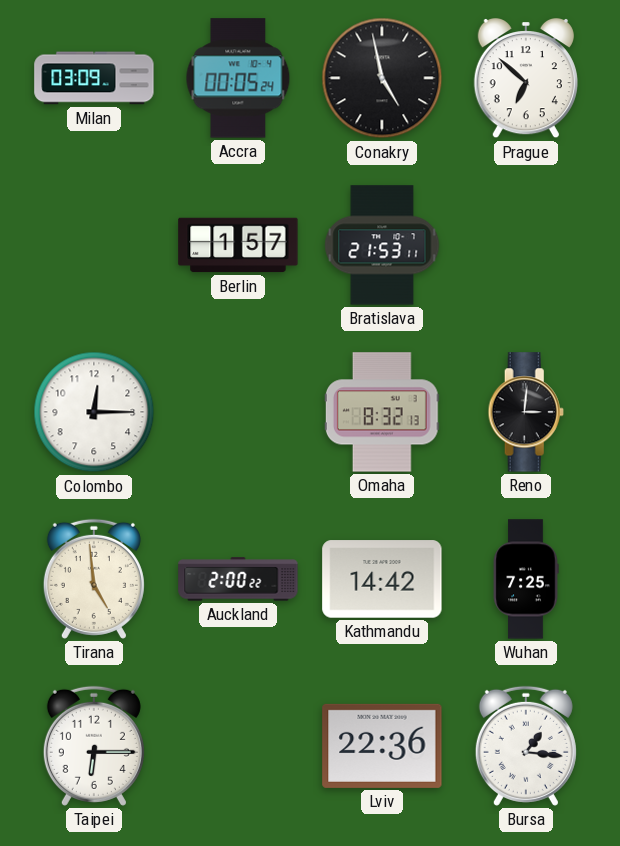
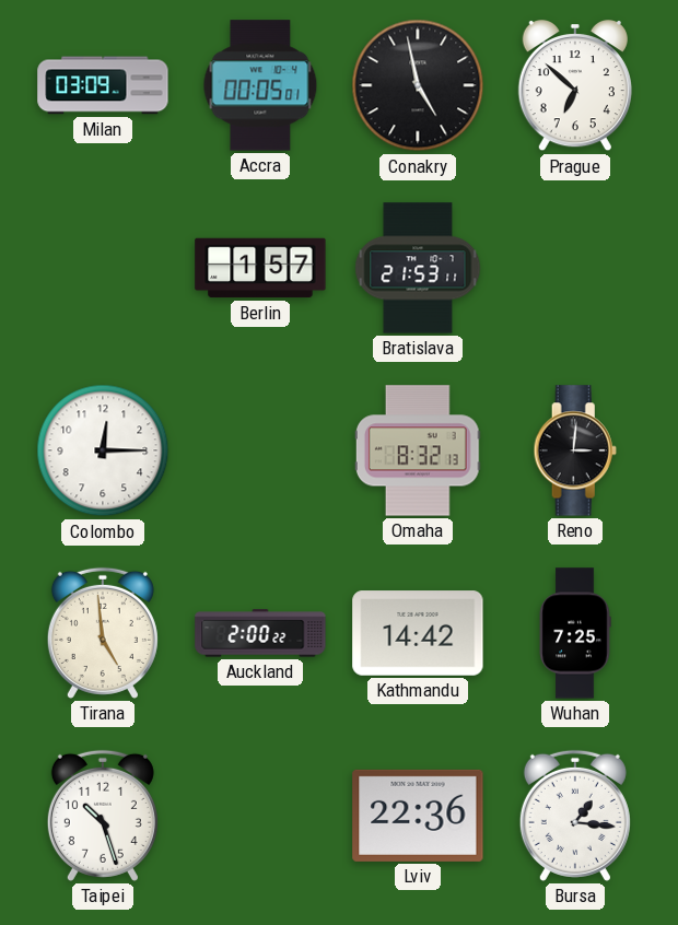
Accra: 00:05:24 -> 00:05:01 (260, 85)
Taipei: 6:15 -> 10:27 (103, 816)
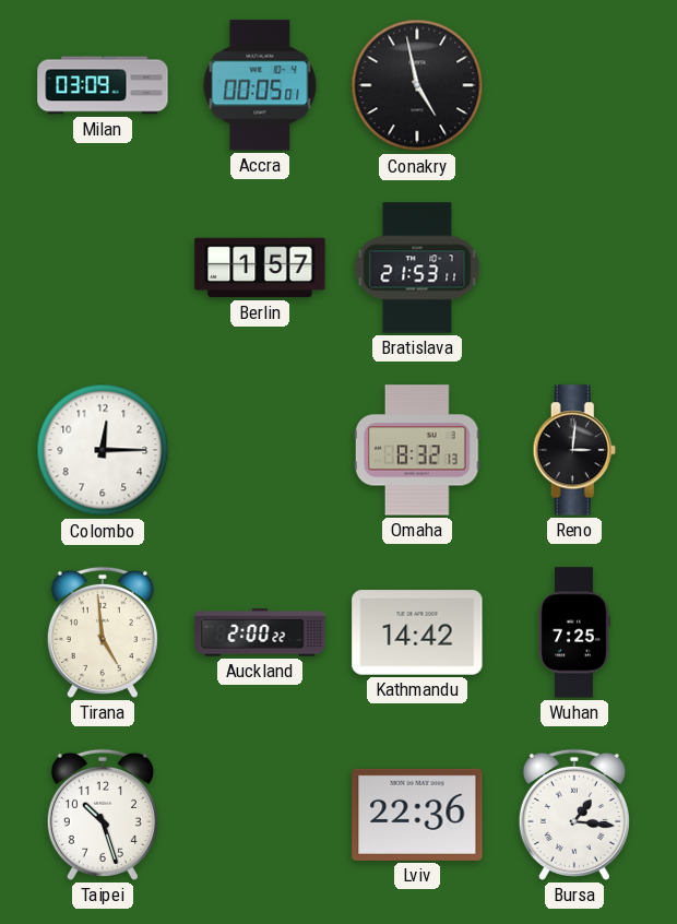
Prague: 6:52 -> none (575, 86)
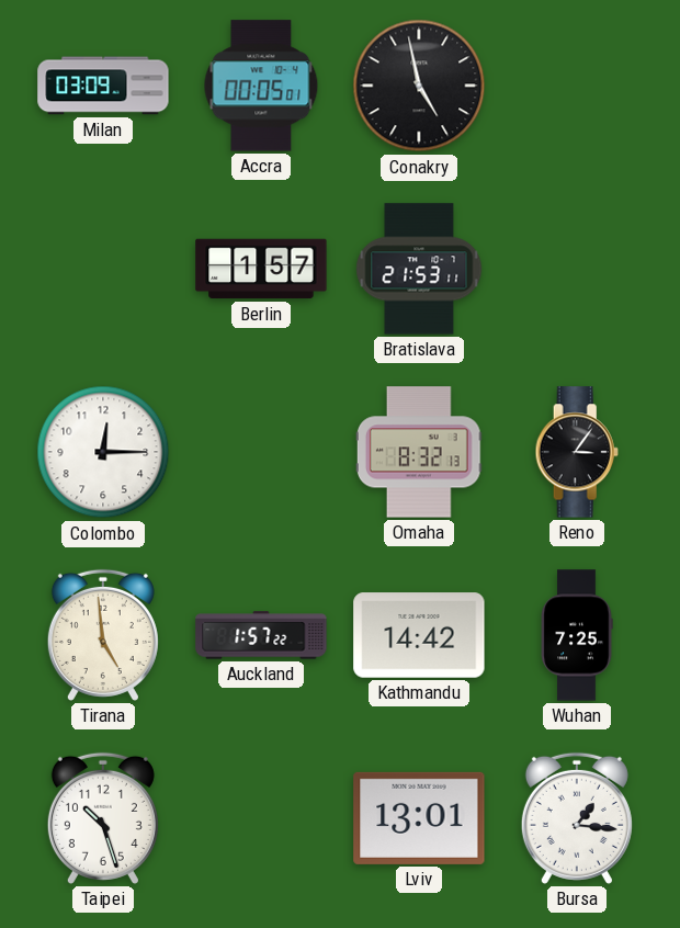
Reno: 3:01 -> 3:06 (577, 452)
Auckland: 2:00 -> 1:57 (261, 635)
Lviv: 22:36 -> 13:01 (419, 818)
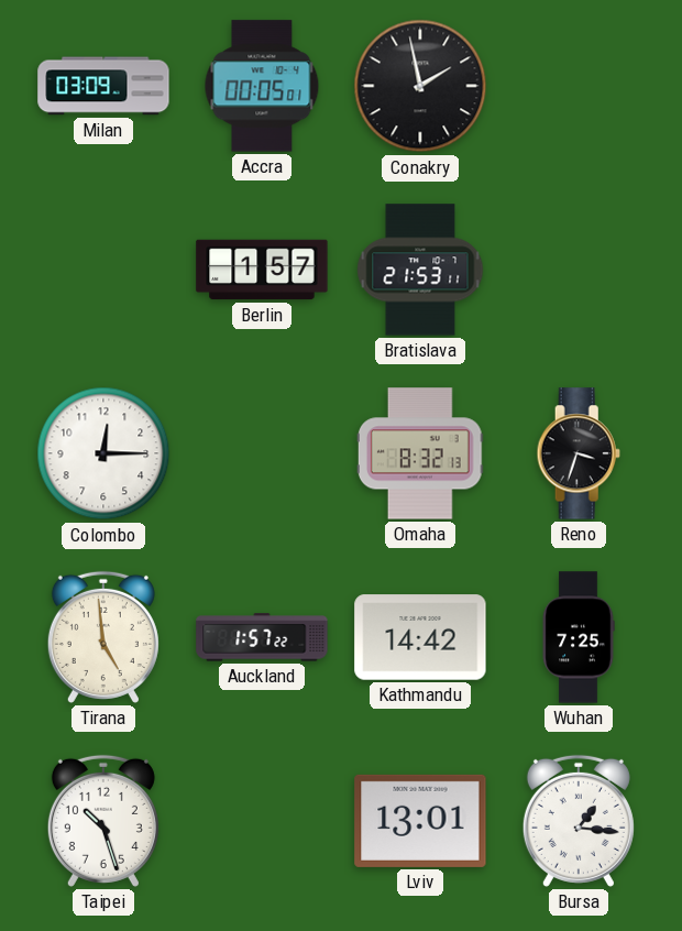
Conakry: 4:58 -> 1:58 (420, 86)
Reno: 3:06 -> 3:33 (579, 453)
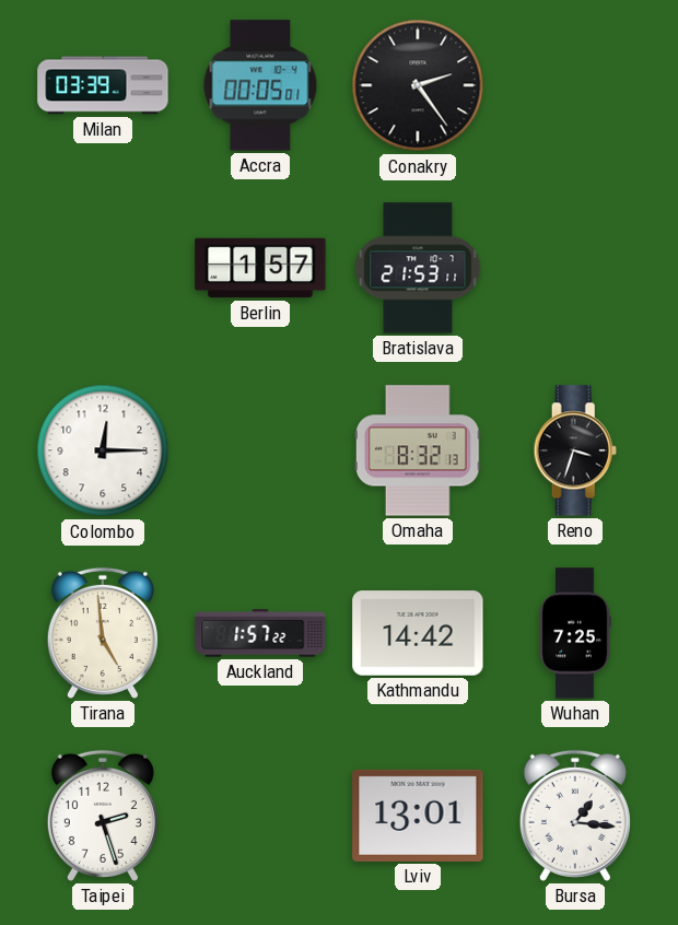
Milan: 03:09 -> 03:39 (103, 85)
Conakry: 1:58 -> 2:24 (418, 85)
Taipei: 10:27 -> 2:27 (103, 816)
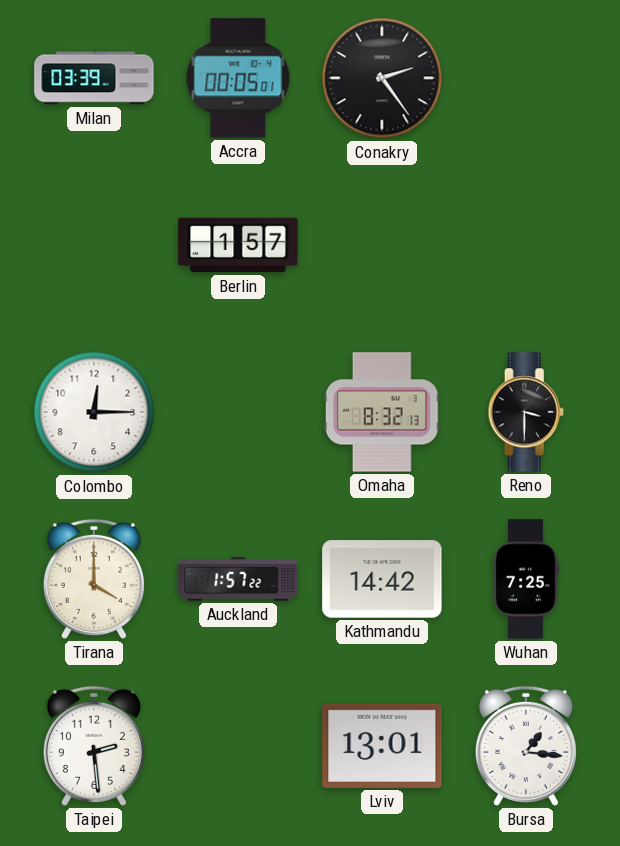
Bratislava: 21:53 -> none (418, 268)
Reno: 3:33 -> 3:30 (526, 412)
Tirana: 4:59 -> 4:00 (94, 579)
Taipei: 2:27 -> 2:29 (94, 746)
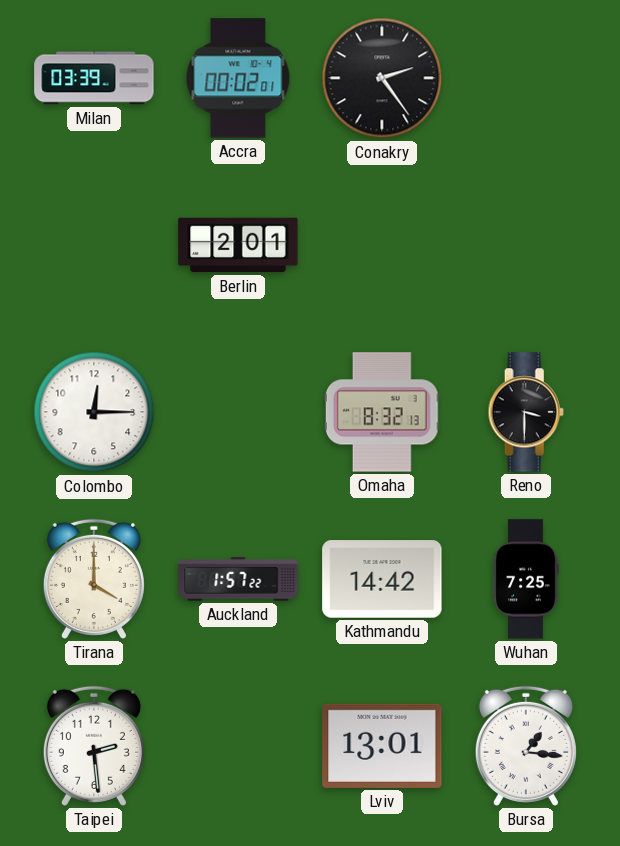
Accra: 00:05 -> 00:02 (238, 78)
Berlin: 1:57 -> 2:01 (238, 245)
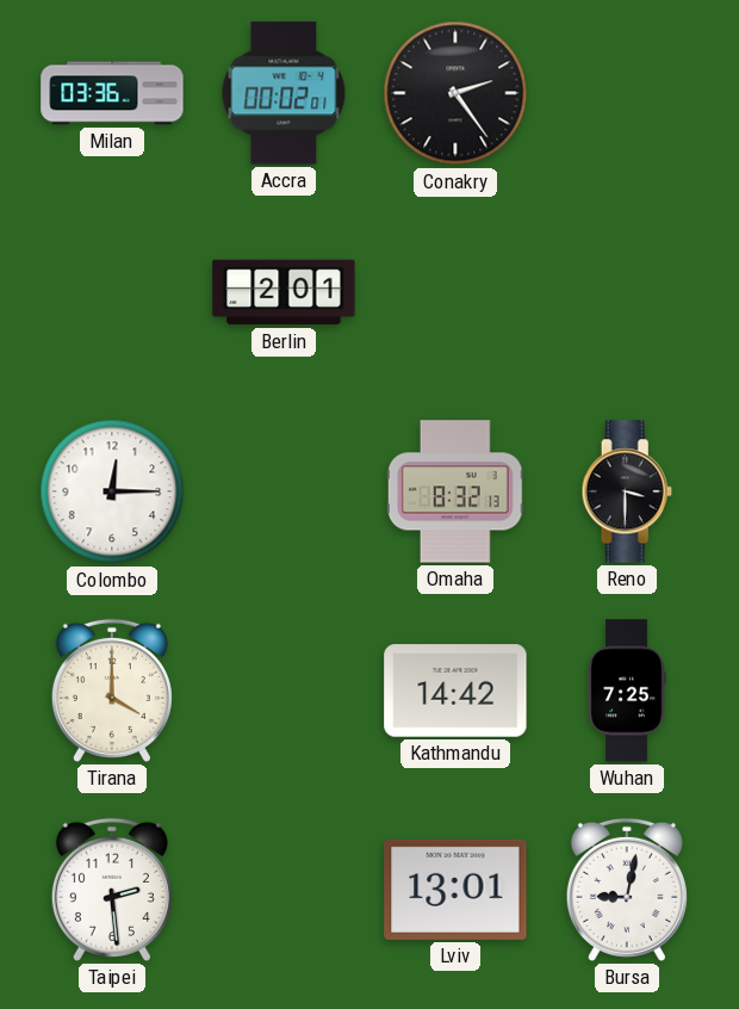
Milan: 03:39 -> 03:36 (112, 93)
Auckland: 1:57 -> none (238, 579)
Bursa: 1:16 -> 9:02 (627, 890)
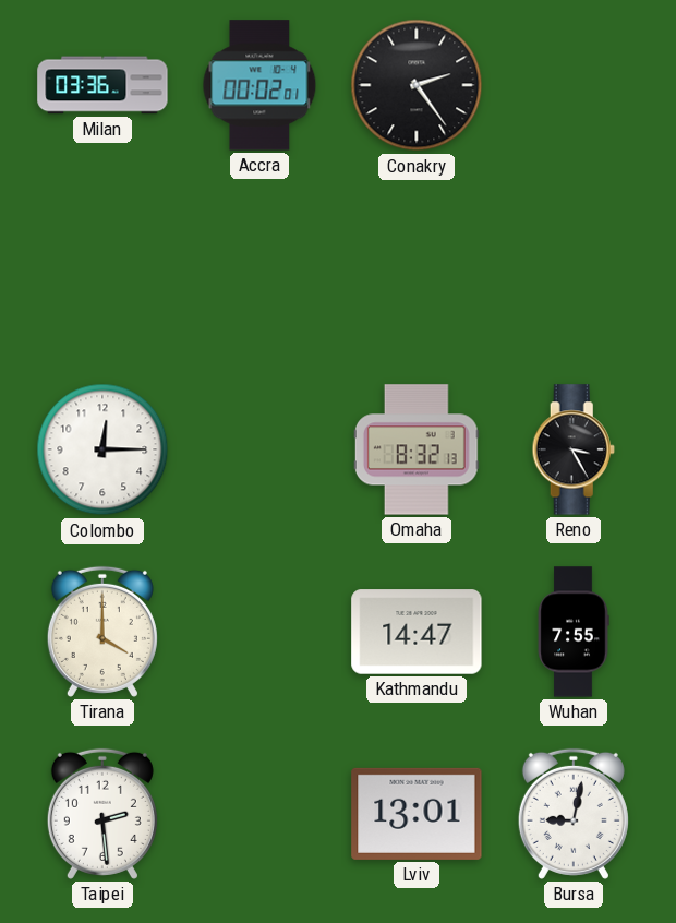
Berlin: 2:01 -> none (284, 292)
Reno: 3:30 -> 3:25 (574, 449)
Kathmandu: 14:42 -> 14:47 (417, 632)
Wuhan: 7:25 -> 7:55 (574, 632)
